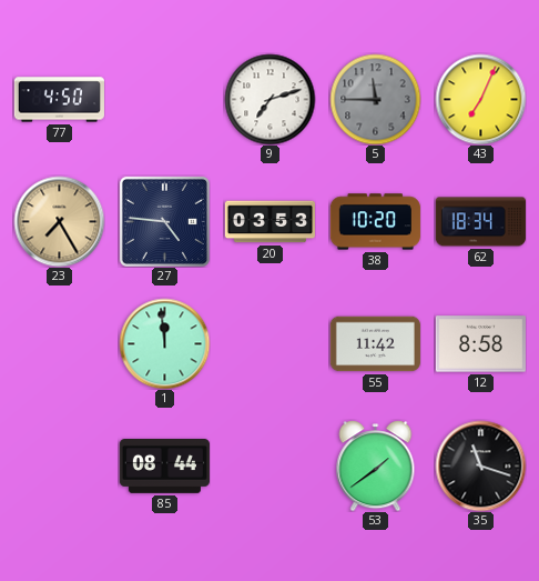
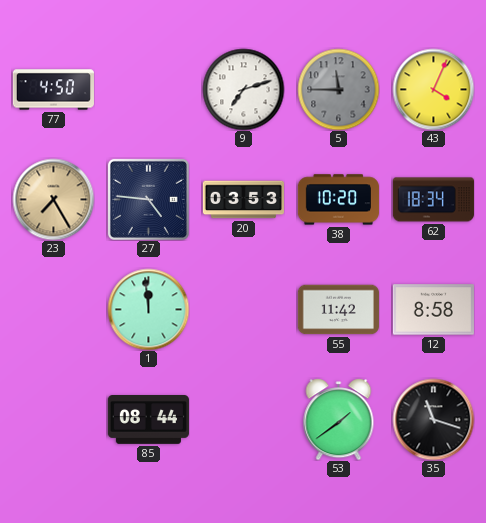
43: 7:04 -> 4:04 (433, 89)
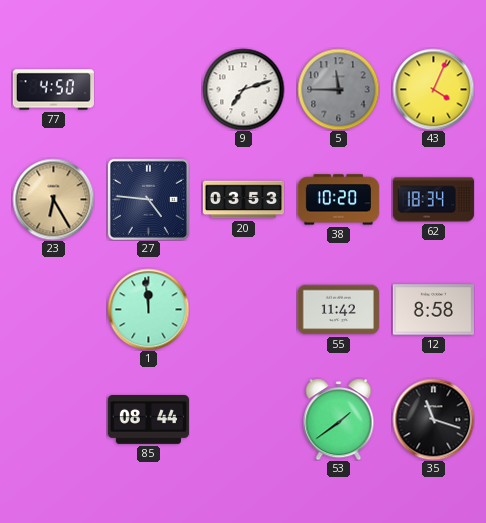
23: 7:25 -> 6:25 (53, 199)
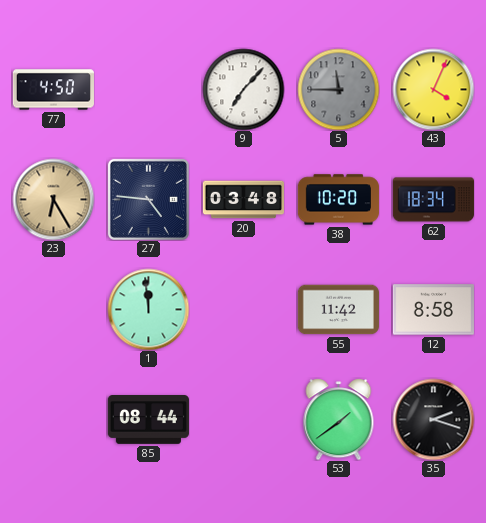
9: 7:12 -> 7:07 (243, 89)
20: 03:53 -> 03:48 (243, 200)
35: 11:18 -> 2:18 (433, 419)
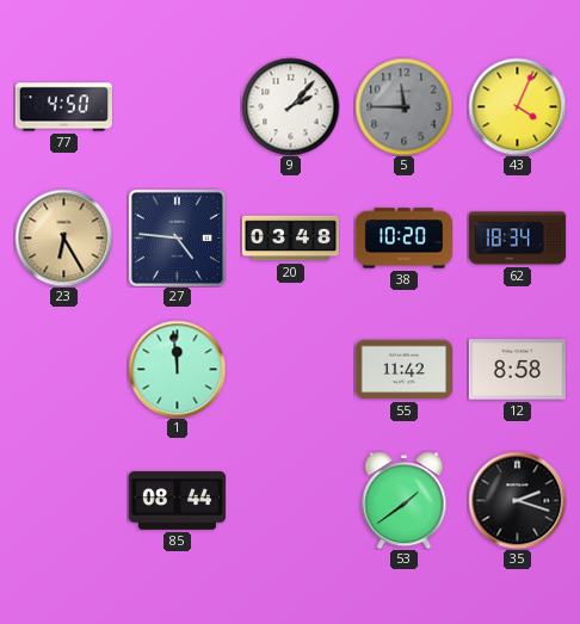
9: 7:07 -> 2:07 (290, 106)
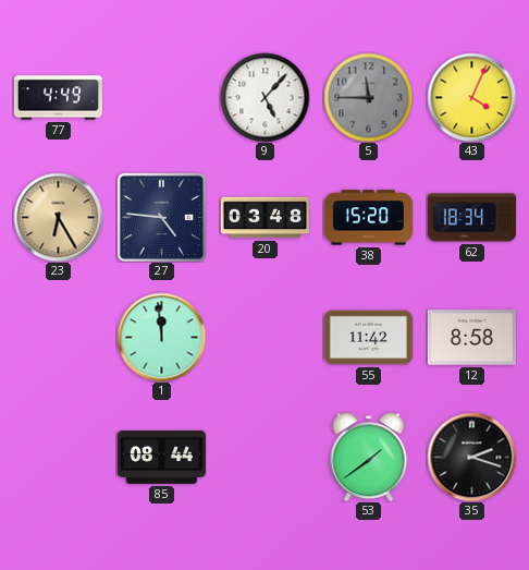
77: 4:50 -> 4:49 (58, 98)
9: 2:07 -> 5:07 (264, 97)
38: 10:20 -> 15:20 (368, 218)
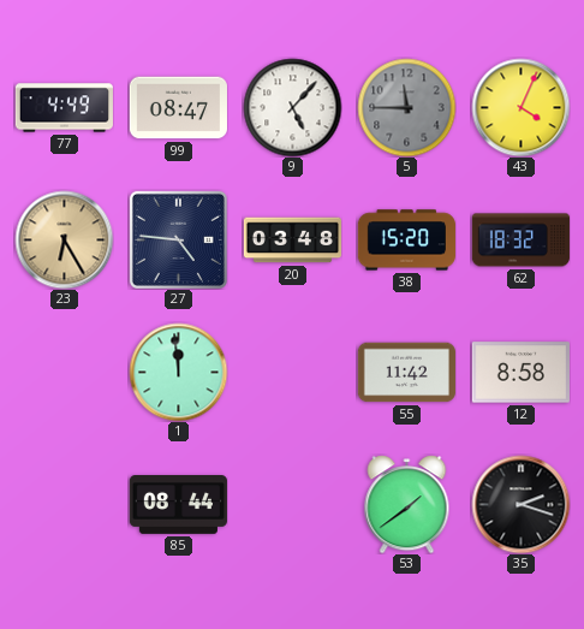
99: none -> 08:47 (178, 108)
62: 18:34 -> 18:32 (520, 241)
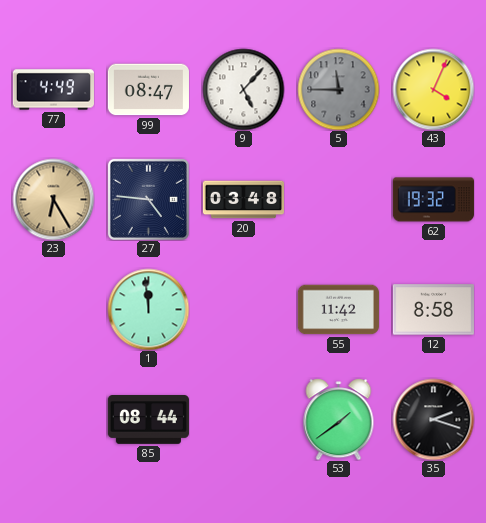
38: 15:20 -> none (406, 241)
62: 18:32 -> 19:32 (433, 200)
